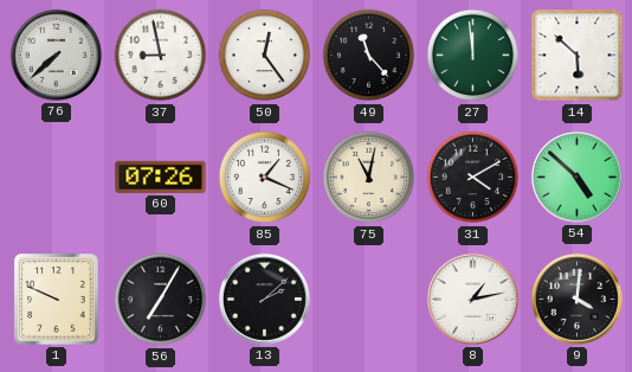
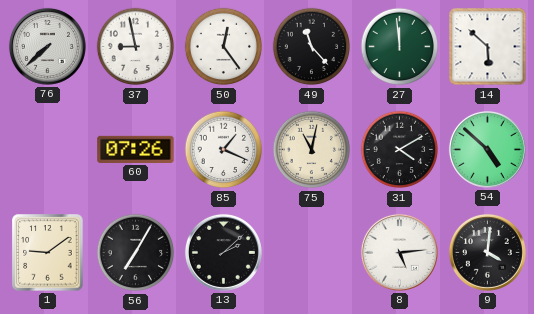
1: 9:49 -> 9:09 (48, 253)
8: 1:13 -> 5:14 (399, 252)
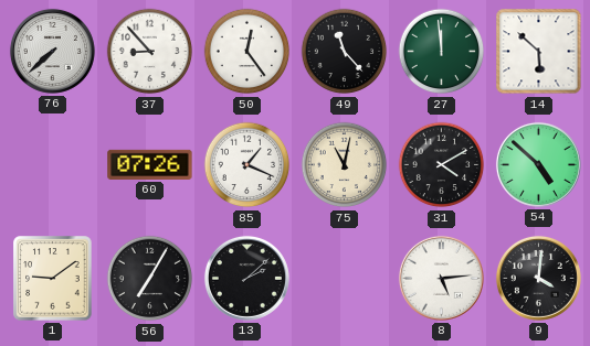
37: 8:58 -> 8:53 (150, 52)
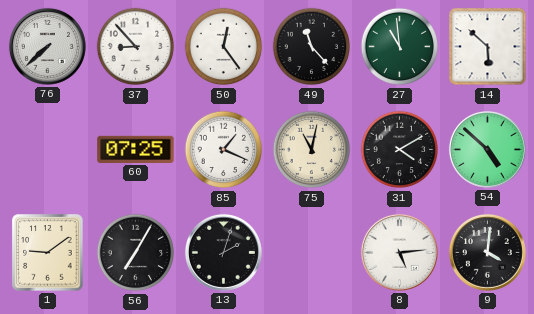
27: 11:59 -> 10:59 (400, 47)
60: 07:26 -> 07:25 (136, 149)
13: 2:08 -> 2:03 (223, 252)
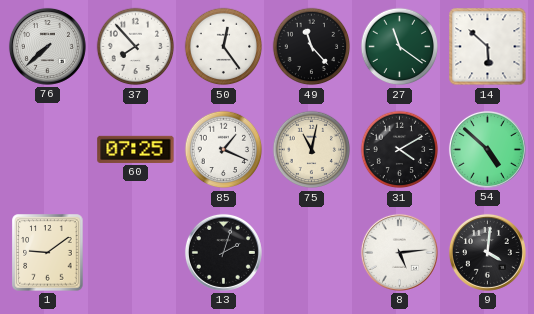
37: 8:53 -> 7:53 (136, 47)
27: 10:59 -> 11:21 (400, 47)
56: 7:05 -> none (136, 253)
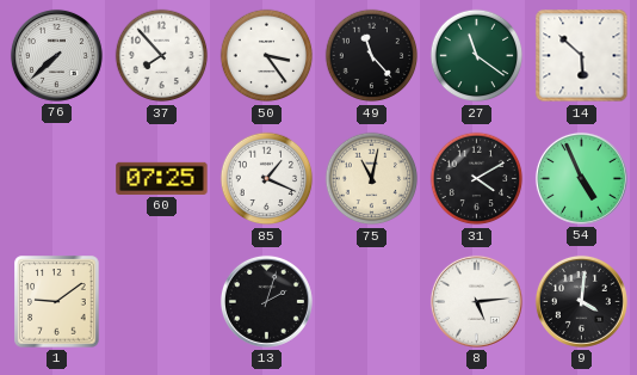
50: 12:24 -> 3:24 (267, 56)
54: 4:52 -> 4:56 (581, 178)
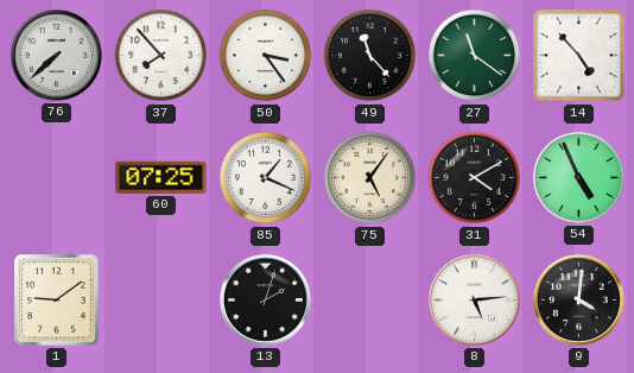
14: 5:52 -> 4:53 (579, 56)
75: 11:02 -> 5:06 (370, 178)
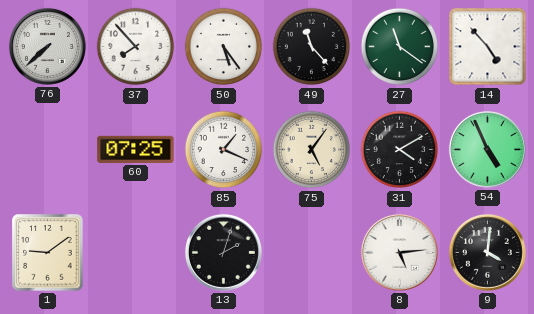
50: 3:24 -> 5:24 (224, 47)
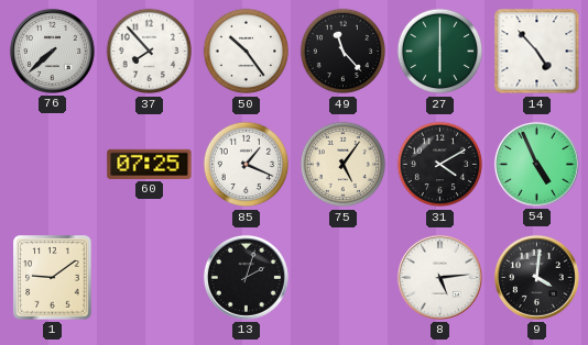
50: 5:24 -> 10:24 (247, 52)
27: 11:21 -> 6:00 (440, 52)
